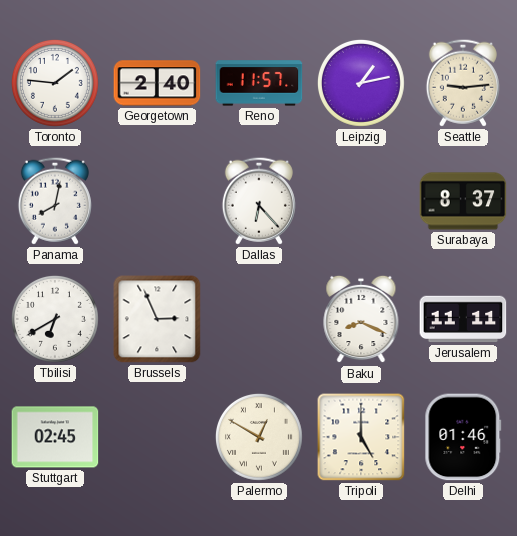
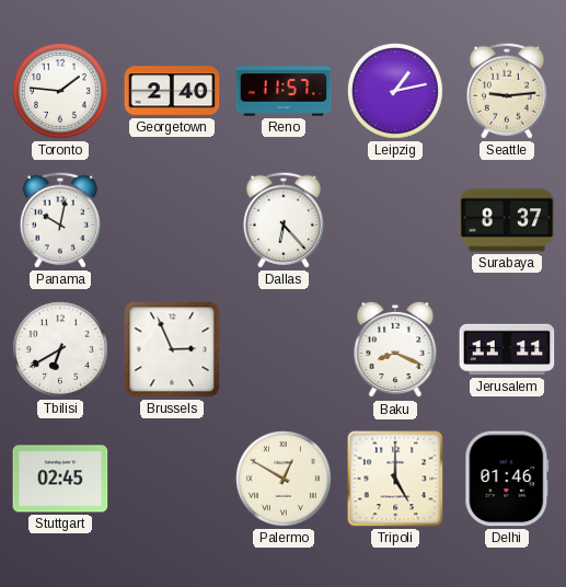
Panama: 8:02 -> 10:02 (60, 220)
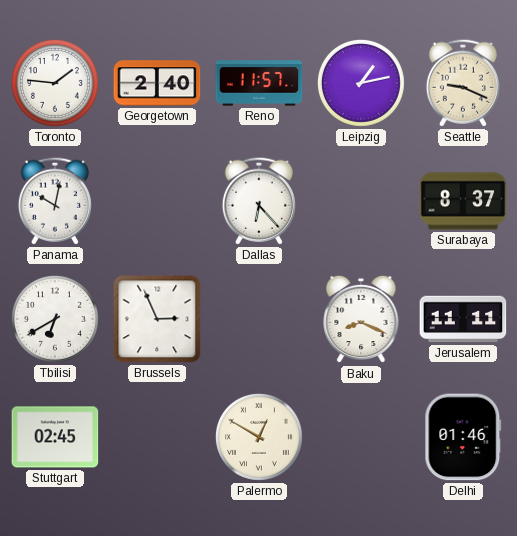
Seattle: 9:14 -> 9:19 (463, 83)
Tripoli: 5:00 -> none (395, 479)
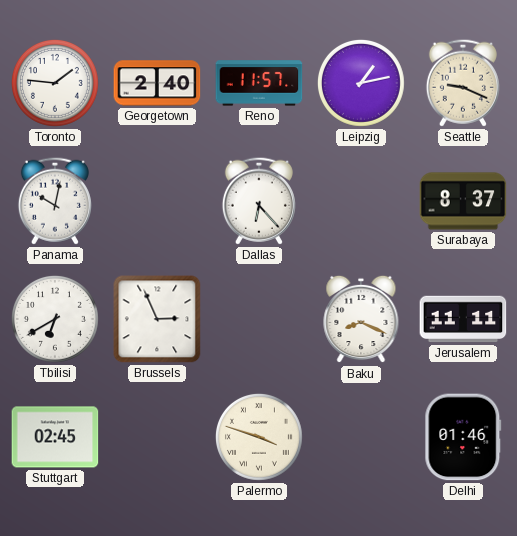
Palermo: 12:50 -> 3:48 (259, 437)
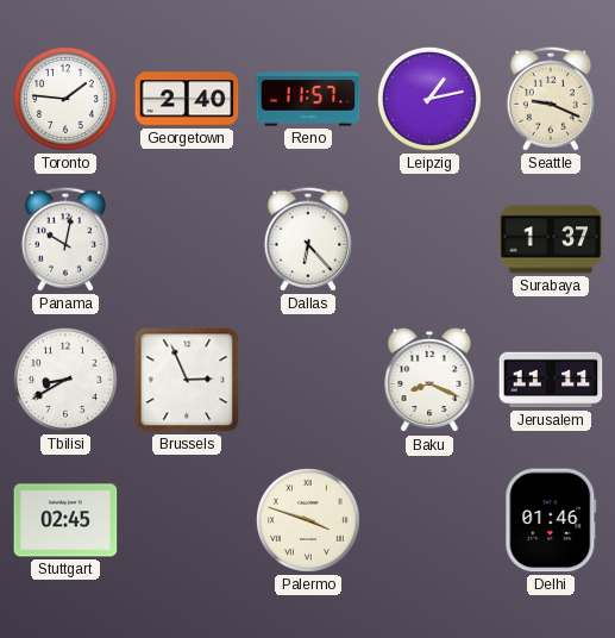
Surabaya: 8:37 -> 1:37 (551, 239)
Tbilisi: 6:40 -> 8:40 (65, 380)
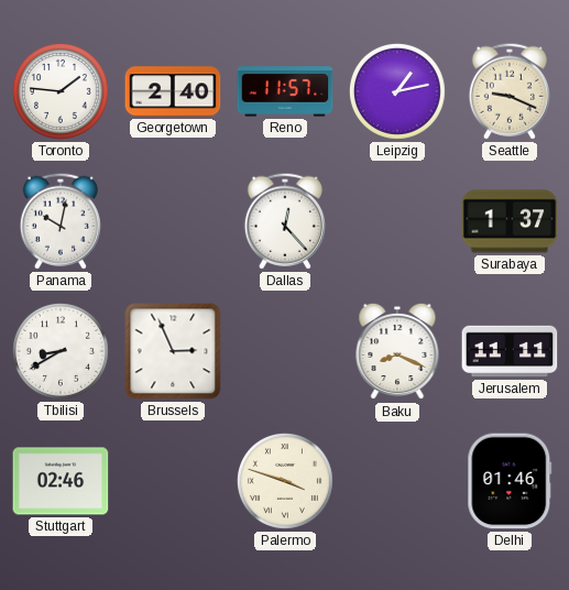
Dallas: 6:23 -> 12:23 (285, 221)
Stuttgart: 02:45 -> 02:46 (61, 481)
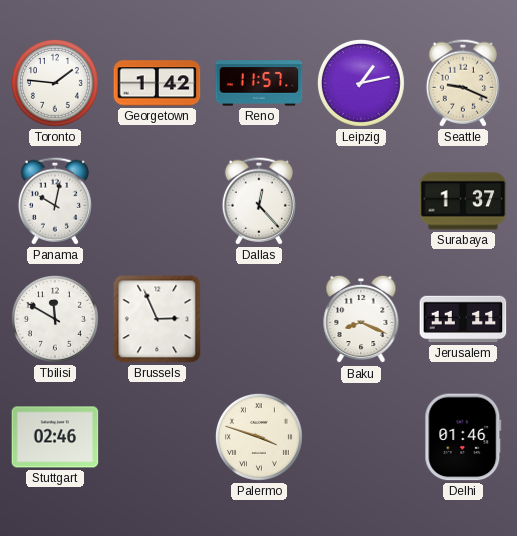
Georgetown: 2:40 -> 1:42 (157, 83)
Tbilisi: 8:40 -> 11:50 (55, 319)
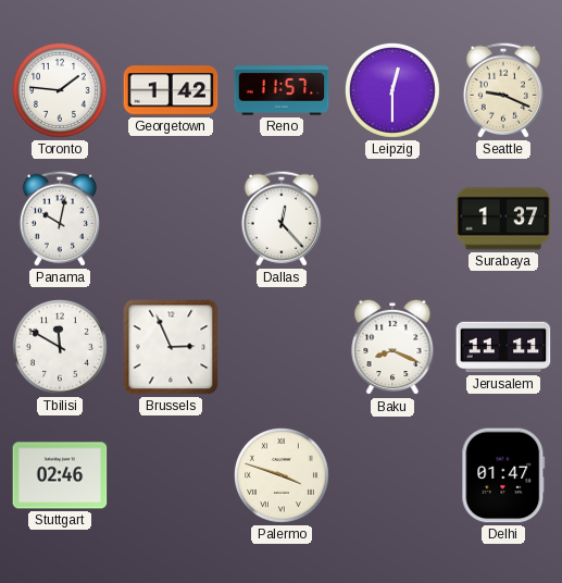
Leipzig: 1:13 -> 12:30 (392, 90)
Delhi: 01:46 -> 01:47 (503, 475)
